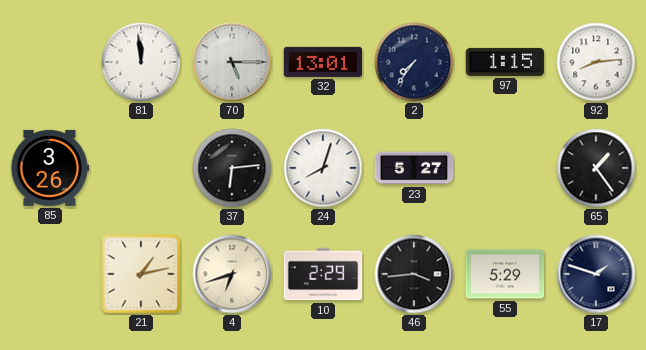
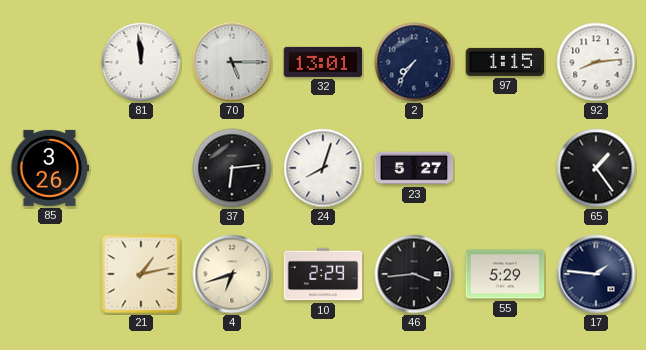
17: 1:48 -> 1:46 (596, 274)
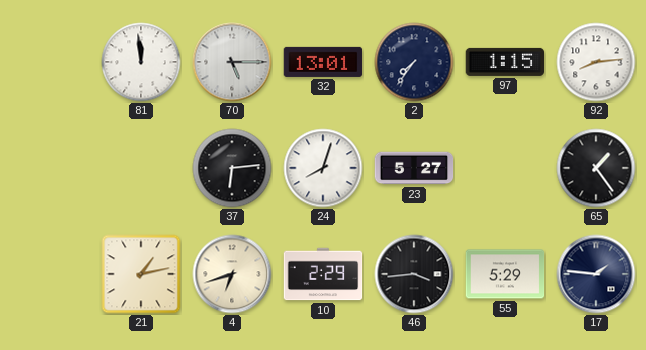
85: 3:26 -> none (50, 168)
